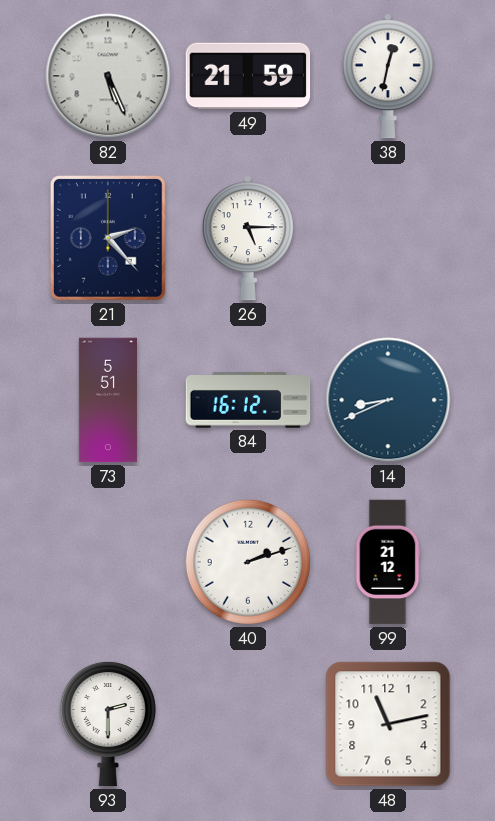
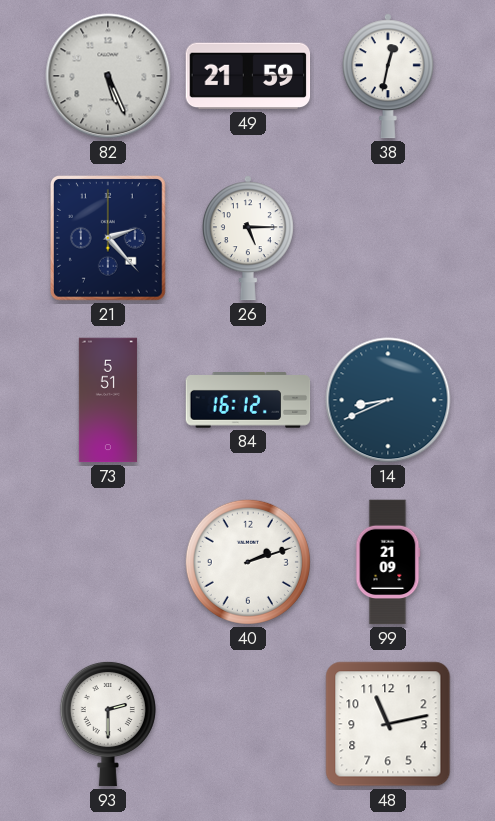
99: 21:12 -> 21:09 (388, 562)
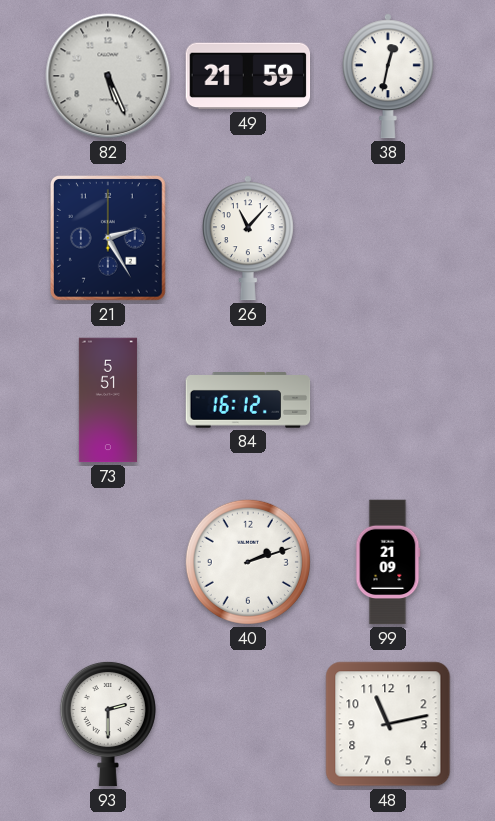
21: 2:23 -> 2:25 (109, 239)
26: 5:15 -> 11:07 (248, 238)
14: 8:41 -> none (388, 400)
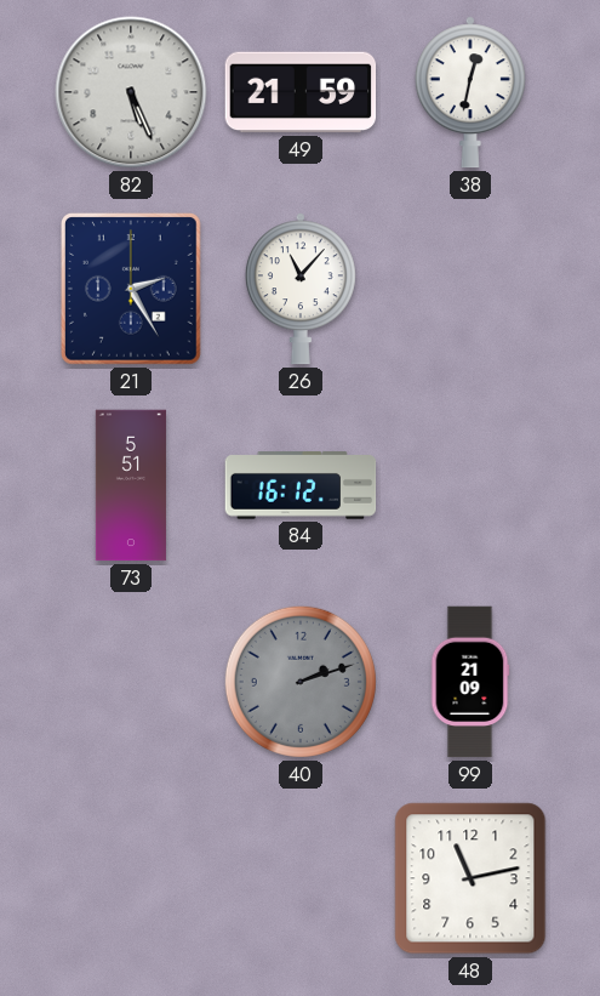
40 dial: white -> grey (301, 682)
93: 2:30 -> none (108, 724)
